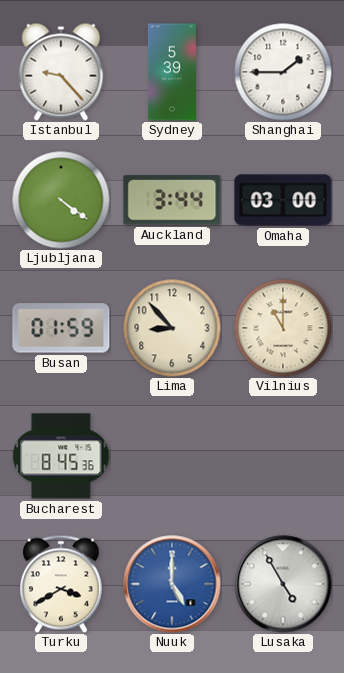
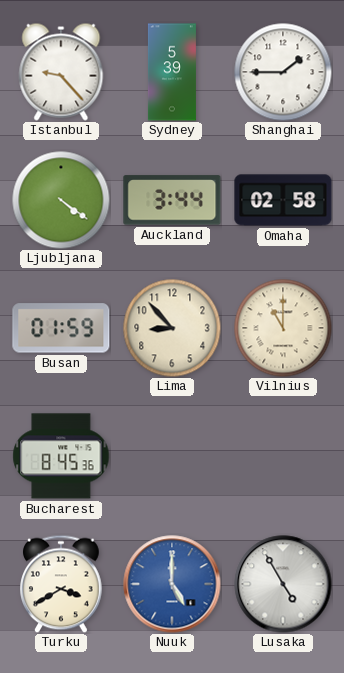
Omaha: 03:00 -> 02:58 (283, 200)
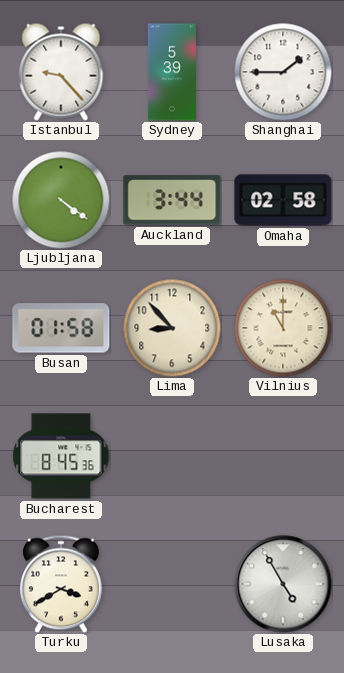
Busan: 01:59 -> 01:58 (61, 328)
Nuuk: 5:00 -> none (172, 584)
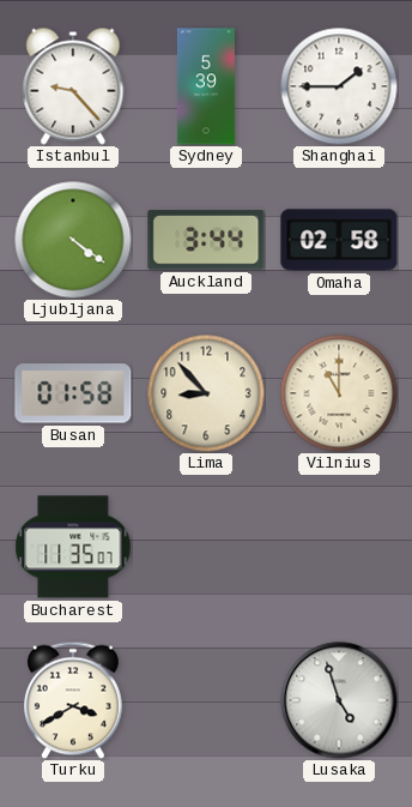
Bucharest: 8:45 -> 11:35 (73, 547)
Lusaka: 4:55 -> 4:57 (339, 700)
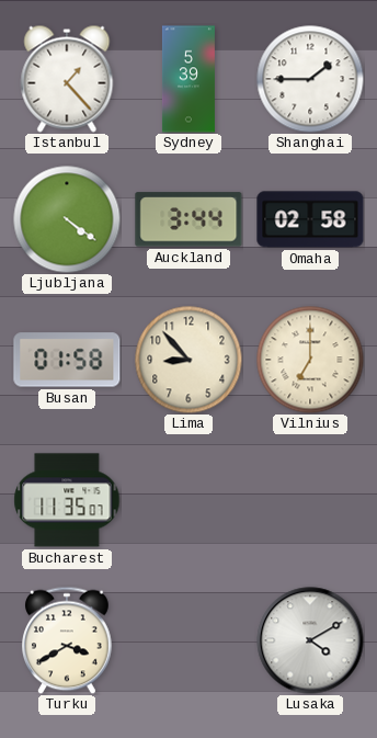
Istanbul: 9:23 -> 1:23 (67, 79)
Vilnius: 11:00 -> 7:00 (310, 360)
Lusaka: 4:57 -> 4:10 (310, 640)
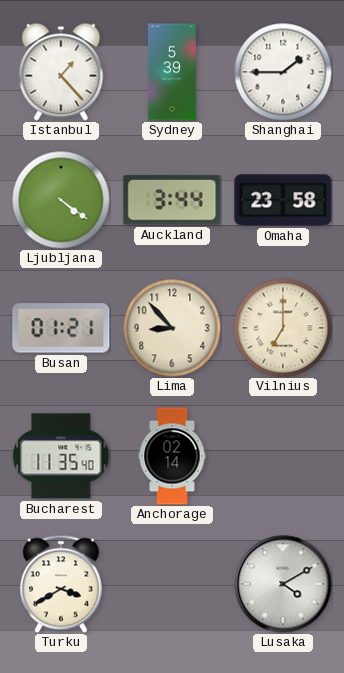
Omaha: 02:58 -> 23:58 (283, 200)
Busan: 01:58 -> 01:21 (61, 328)
Bucharest: 11:35:07 -> 11:35:40 (61, 456)
Anchorage: none -> 02:14 (172, 456)
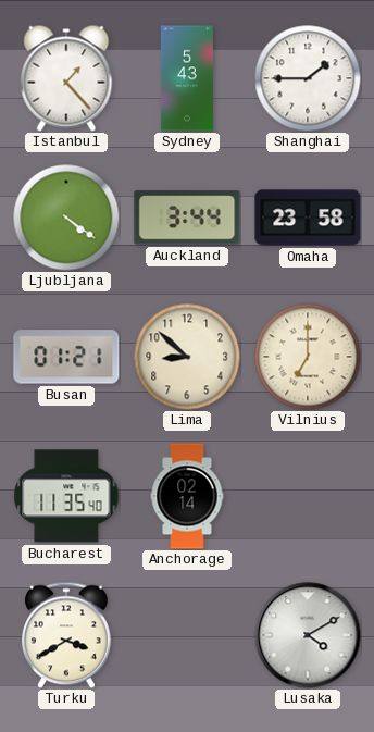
Sydney: 5:39 -> 5:43 (187, 78)
Lima: 8:53 -> 8:52 (187, 357)
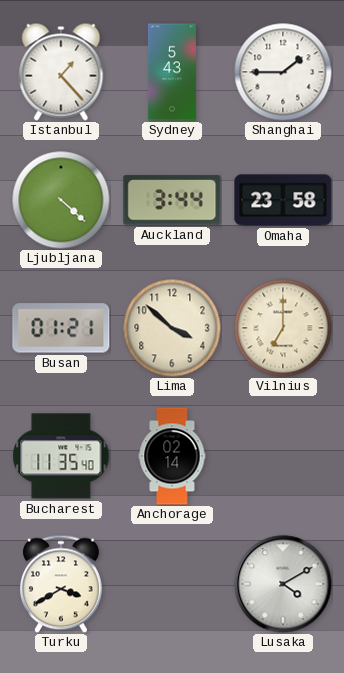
Ljubljana: 4:21 -> 4:22 (61, 200)
Lima: 8:52 -> 3:52 (172, 328)
